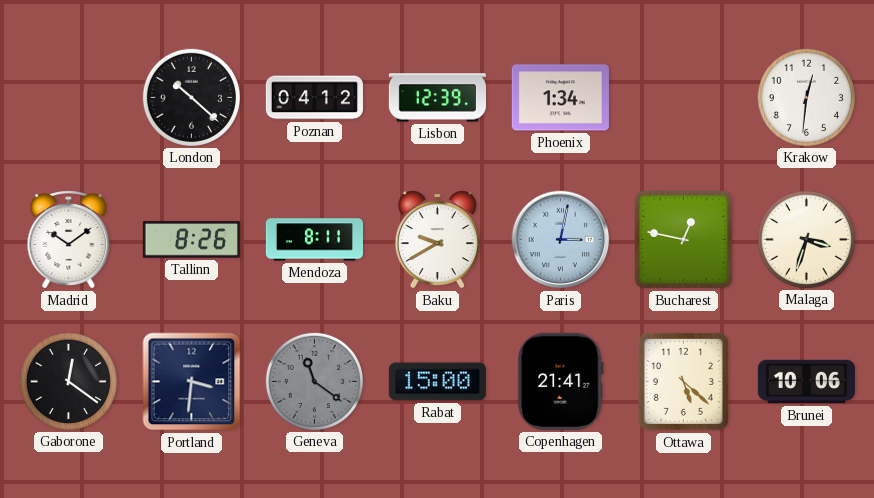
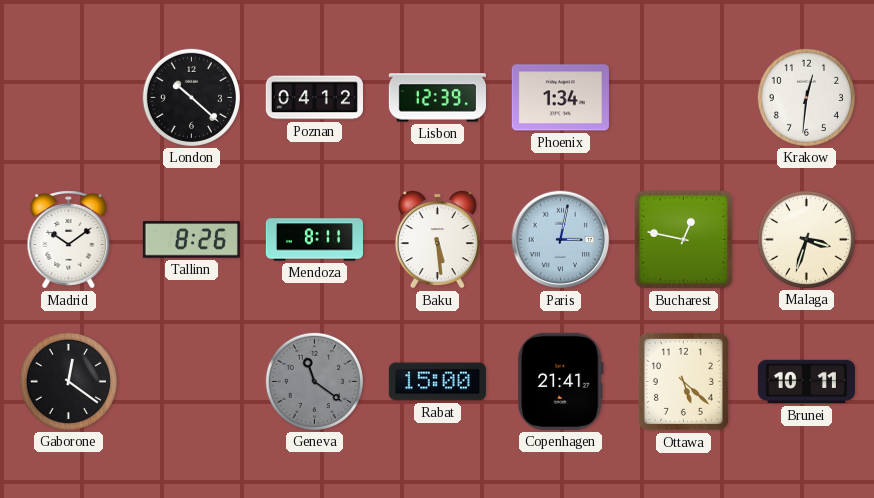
Baku: 9:40 -> 5:29 (437, 239)
Portland: 3:31 -> none (192, 382)
Brunei: 10:06 -> 10:11 (806, 382)
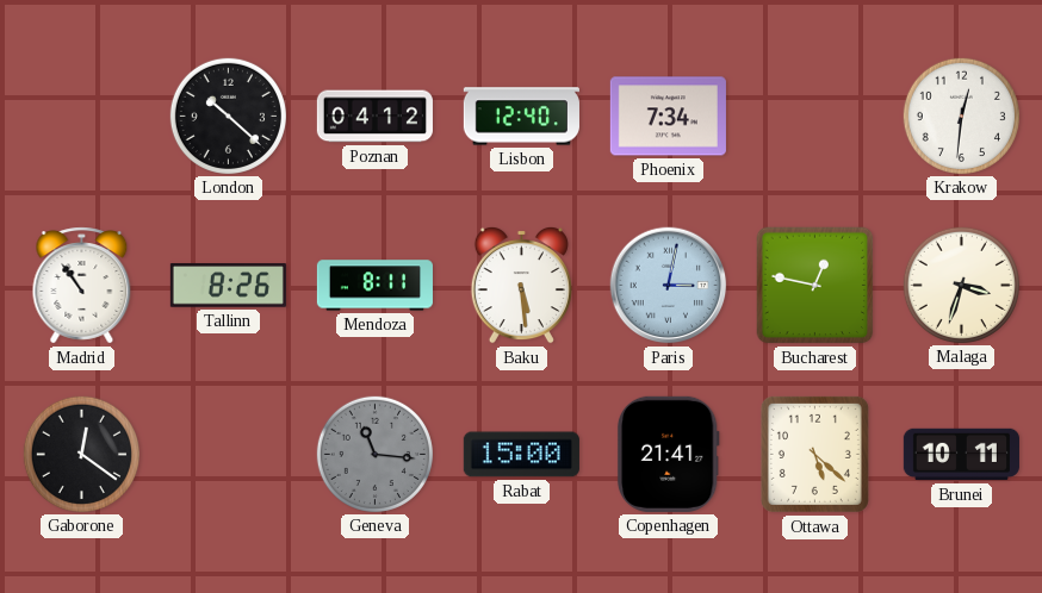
Lisbon: 12:39 -> 12:40 (521, 117)
Phoenix: 1:34 -> 7:34 (668, 117)
Madrid: 10:09 -> 10:54 (82, 286)
Geneva: 11:21 -> 11:16 (374, 454)
